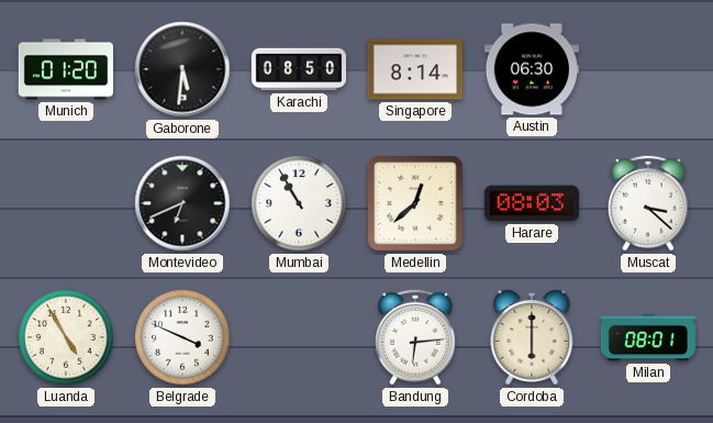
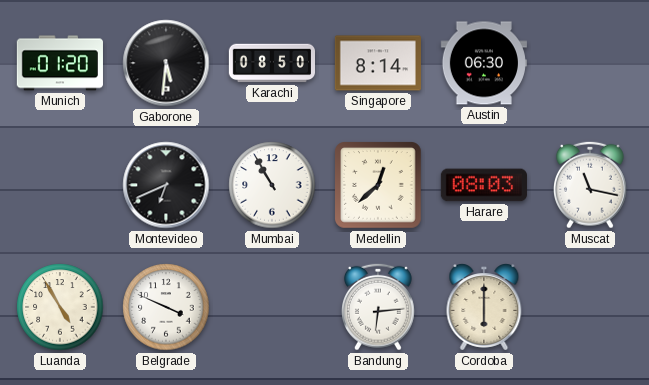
Muscat: 3:22 -> 11:17 (591, 185)
Milan: 08:01 -> none (648, 337)
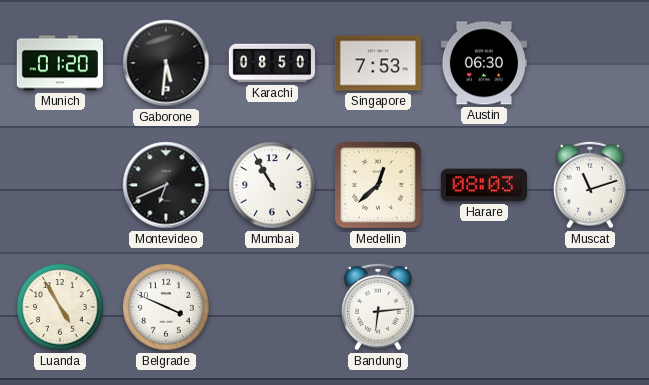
Singapore: 8:14 -> 7:53 (377, 63)
Muscat: 11:17 -> 11:12 (591, 185)
Cordoba: 6:00 -> none (484, 307)
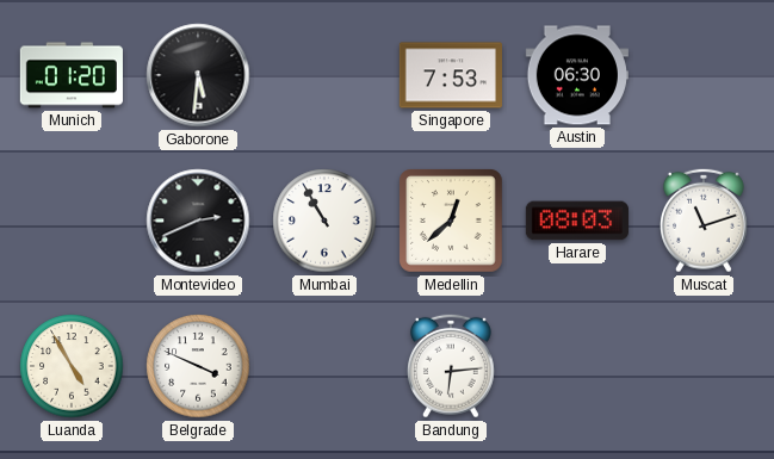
Karachi: 08:50 -> none (271, 63)
Montevideo: 6:41 -> 2:41 (198, 221)
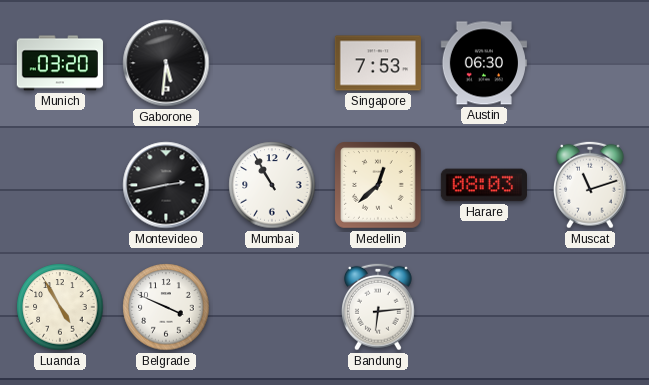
Munich: 01:20 -> 03:20 (60, 63)
Montevideo: 2:41 -> 2:43 (166, 185)
